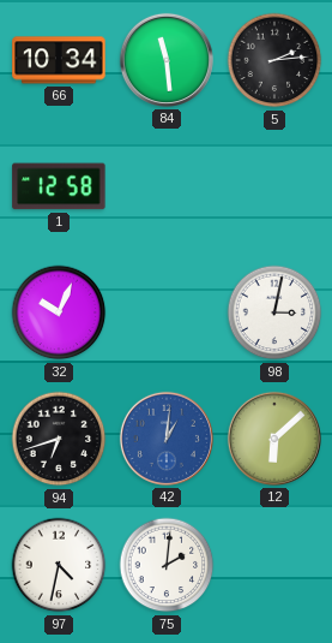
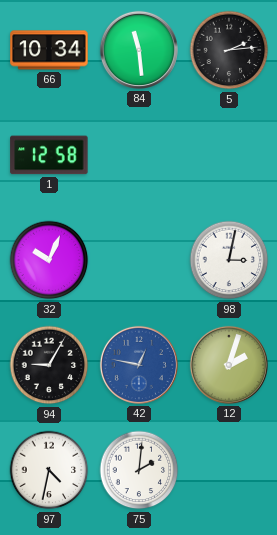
94: 6:42 -> 9:05 (49, 365)
42: 1:01 -> 12:47 (139, 365)
12: 6:08 -> 2:03 (229, 365)
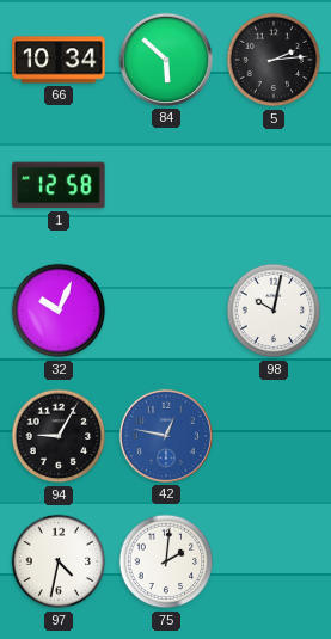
84: 11:29 -> 5:52 (166, 60)
98: 3:02 -> 10:02 (274, 311)
12: 2:03 -> none (229, 365)
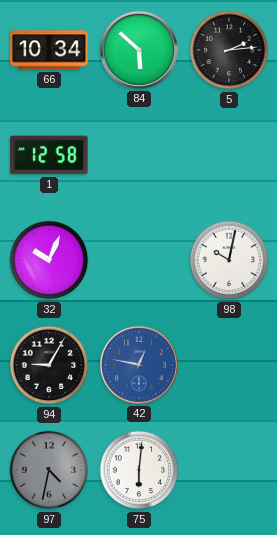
97 dial: white -> grey (49, 470)
75: 2:01 -> 6:01 (139, 470)
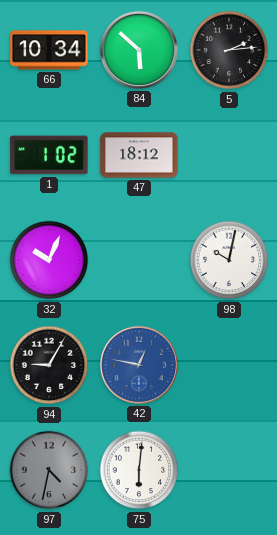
1: 12:58 -> 1:02 (49, 155)
47: none -> 18:12 (139, 155)
